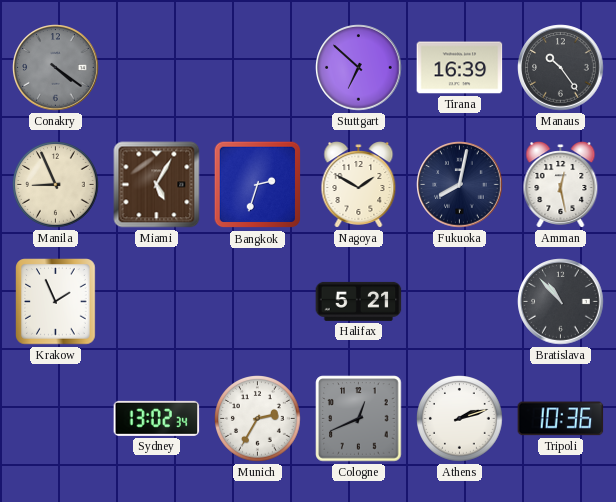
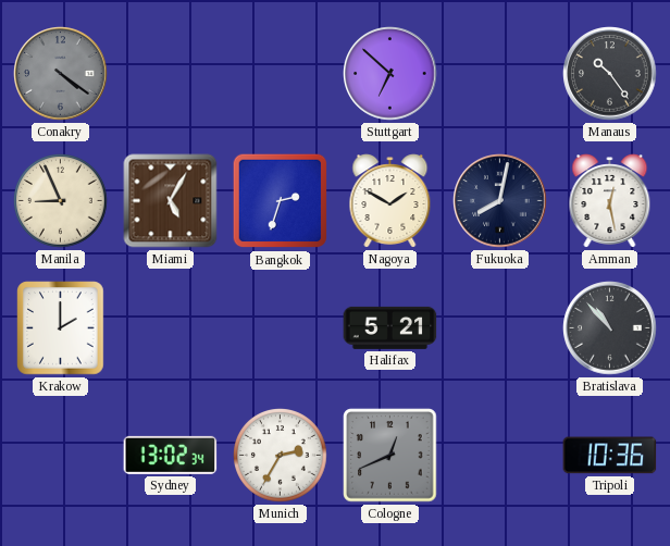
Tirana: 16:39 -> none (460, 68)
Krakow: 1:56 -> 2:00 (61, 328)
Athens: 2:12 -> none (460, 419)
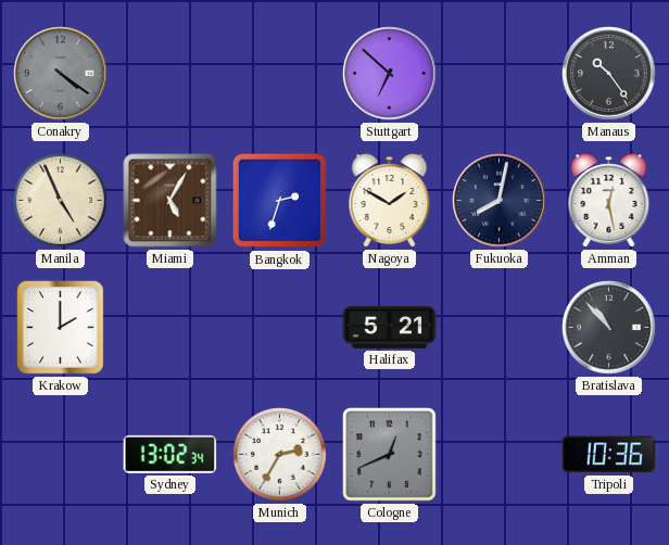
Manila: 8:56 -> 4:56 (61, 201)
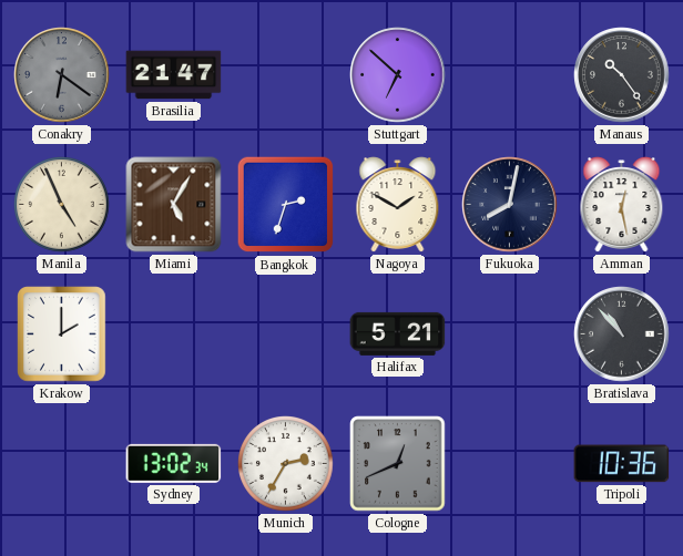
Conakry: 4:21 -> 6:21 (62, 75)
Brasilia: none -> 21:47 (174, 75)
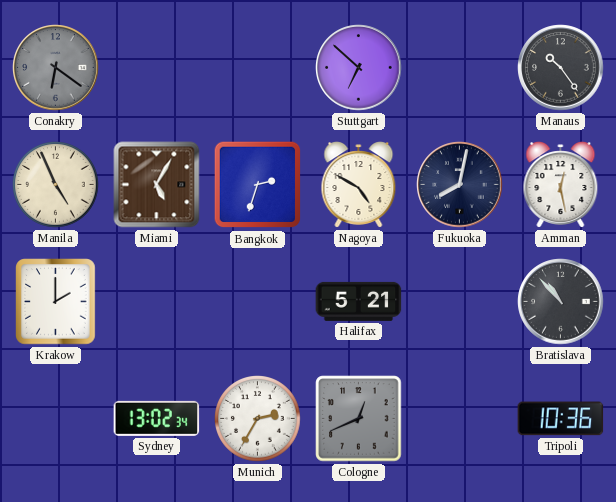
Brasilia: 21:47 -> none (174, 75)
Nagoya: 1:50 -> 4:50 (359, 185)
